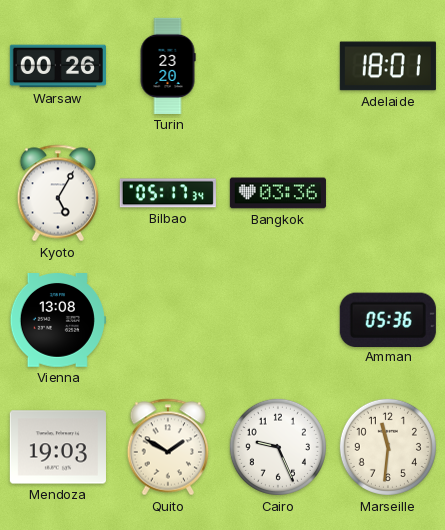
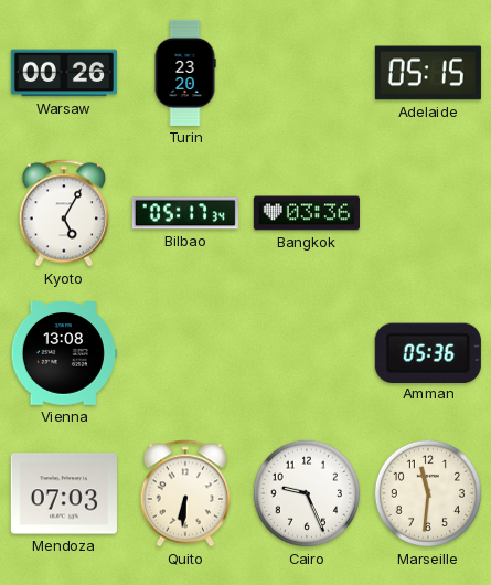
Adelaide: 18:01 -> 05:15 (428, 73)
Mendoza: 19:03 -> 07:03 (64, 493)
Quito: 1:50 -> 6:31 (185, 493)
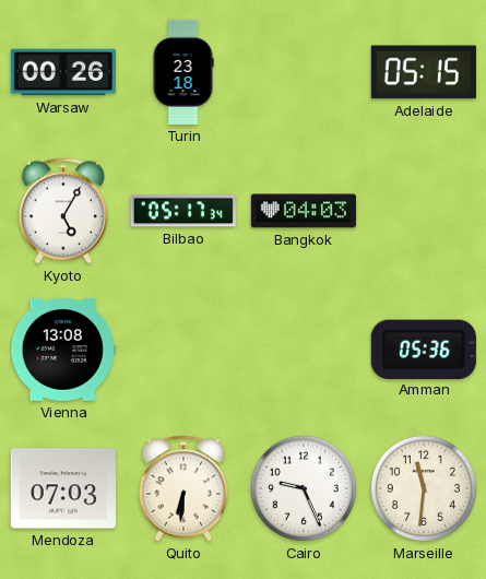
Turin: 23:20 -> 23:18 (183, 72)
Bangkok: 03:36 -> 04:03 (304, 211)
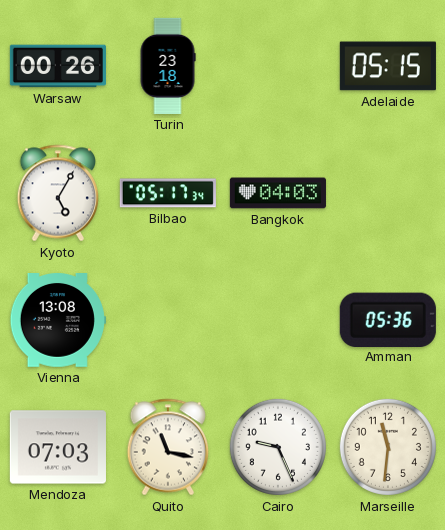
Quito: 6:31 -> 11:17 (168, 447)
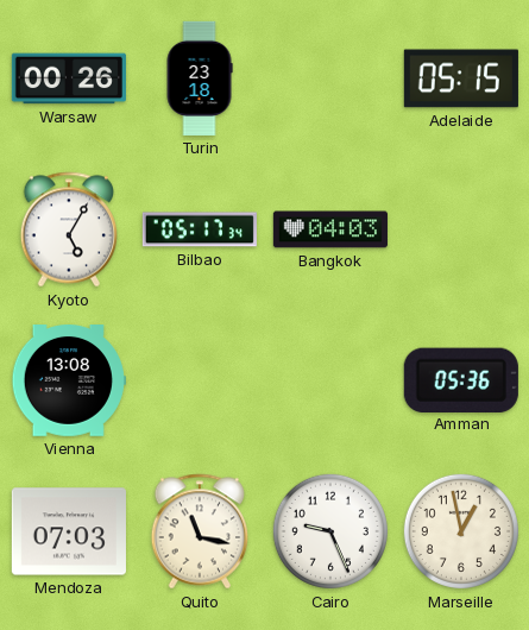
Marseille: 11:31 -> 12:58 (461, 531)
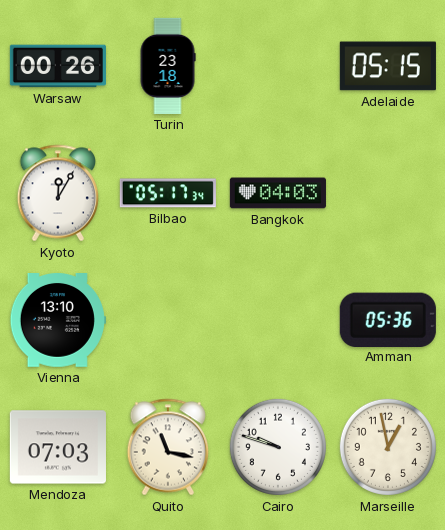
Kyoto: 5:05 -> 12:05 (58, 193)
Vienna: 13:08 -> 13:10 (58, 321)
Cairo: 9:26 -> 9:48 (278, 447)
